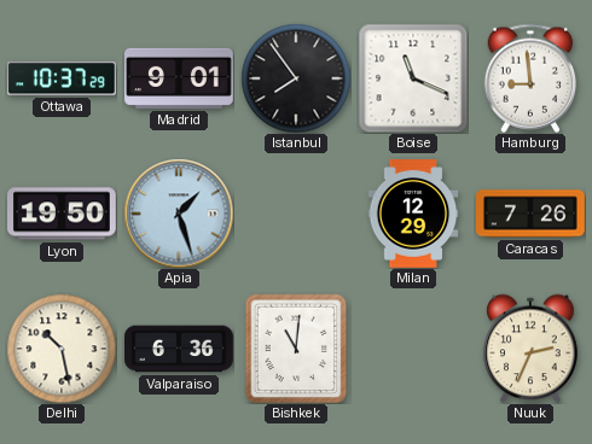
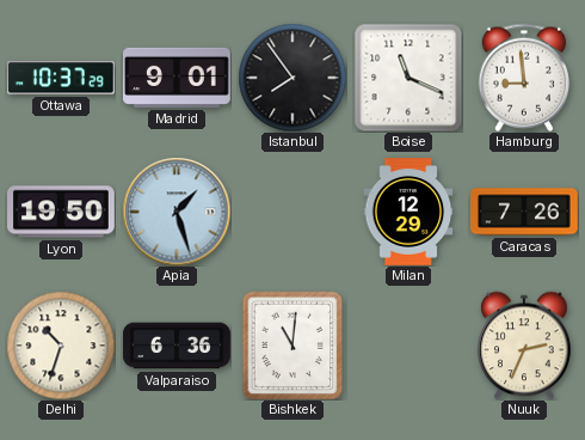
Delhi: 10:28 -> 10:33 (61, 346)
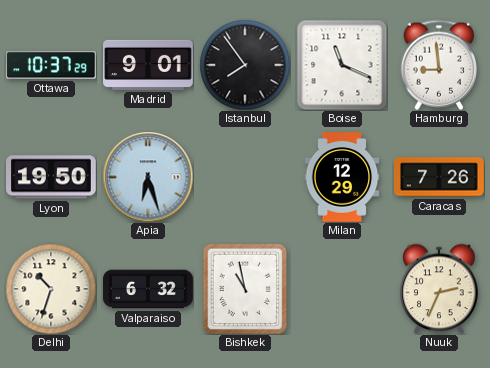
Apia: 1:27 -> 6:27 (148, 177)
Valparaiso: 6:36 -> 6:32 (148, 289)
Bishkek: 11:01 -> 10:58 (245, 289)
